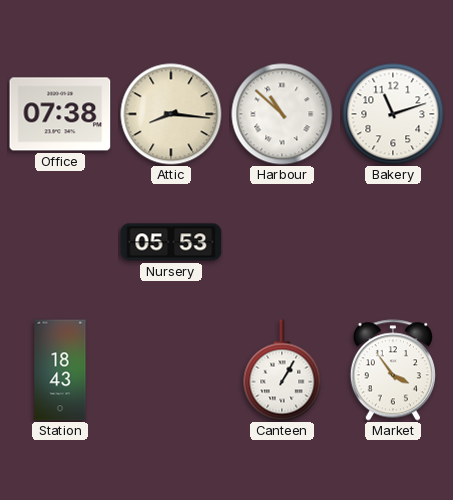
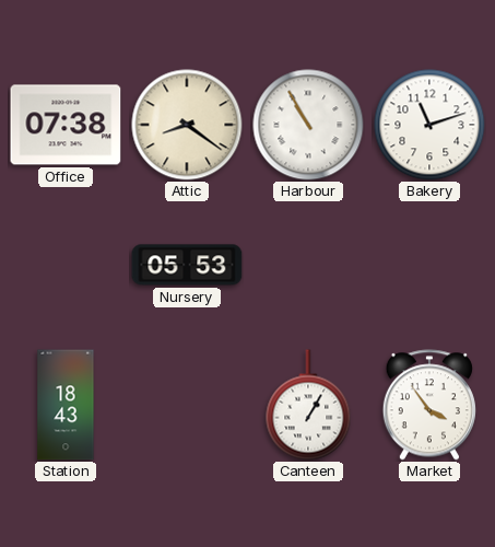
Attic: 8:16 -> 8:21 (187, 125)
Harbour: 10:52 -> 10:55 (308, 125)
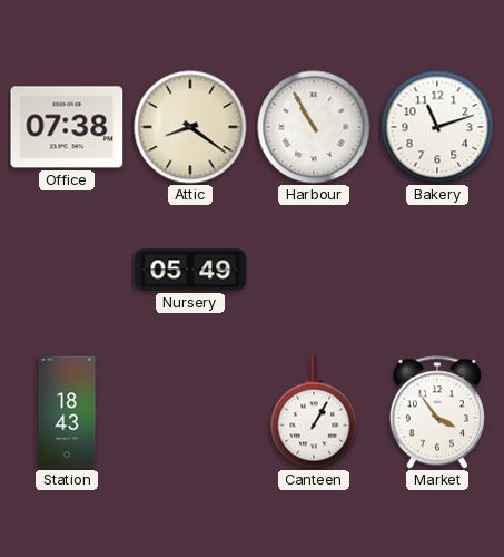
Nursery: 05:53 -> 05:49 (190, 270)
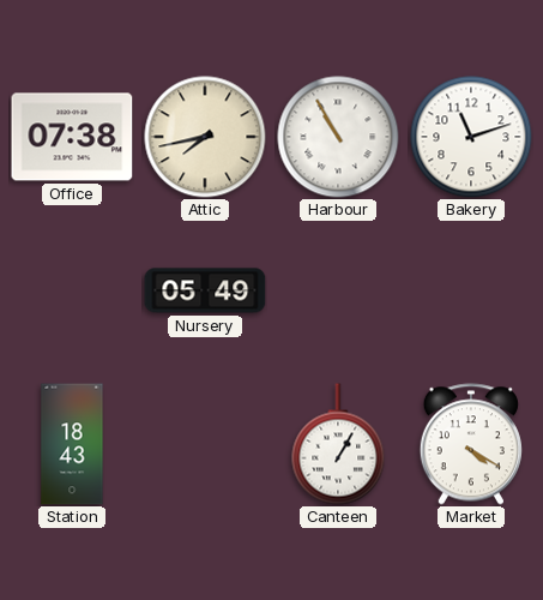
Attic: 8:21 -> 7:43 (205, 137)
Market: 3:54 -> 4:20 (471, 444)
